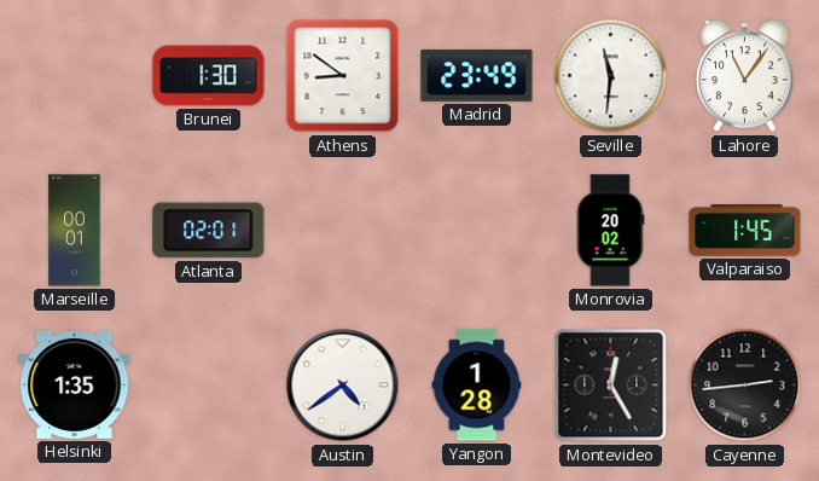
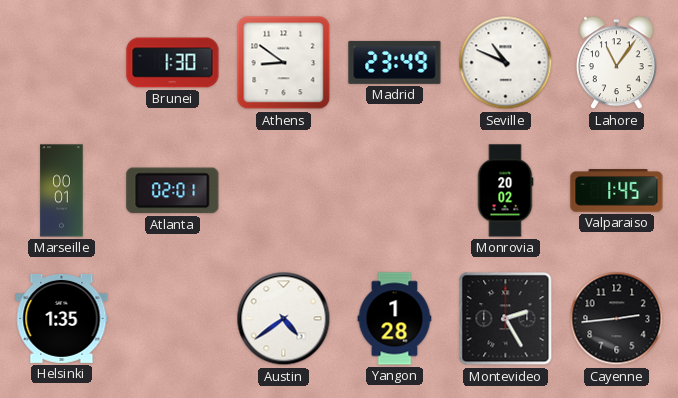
Seville: 11:31 -> 10:49 (506, 63)
Montevideo: 12:25 -> 2:25 (506, 319)
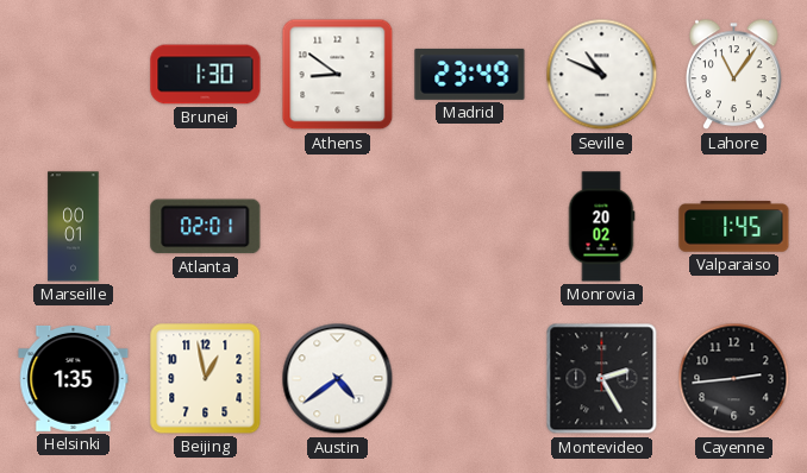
Beijing: none -> 12:58 (206, 379)
Yangon: 1:28 -> none (395, 319)
